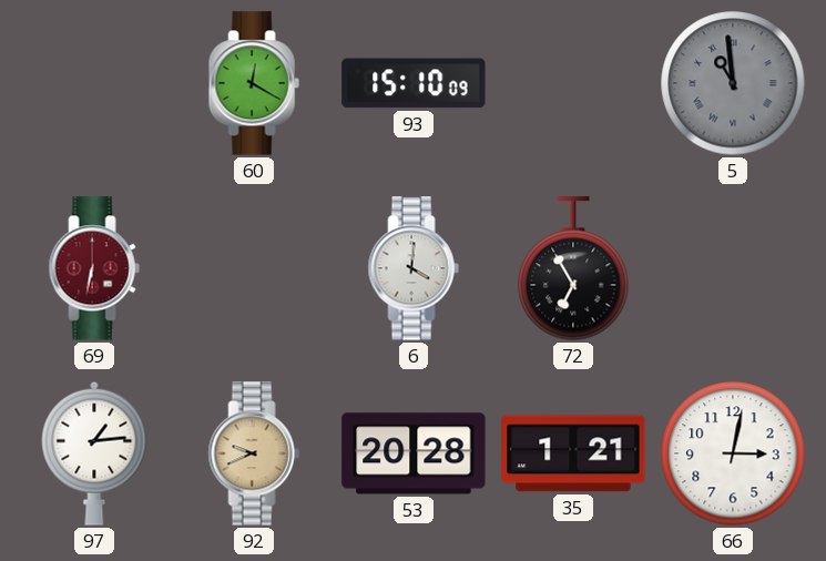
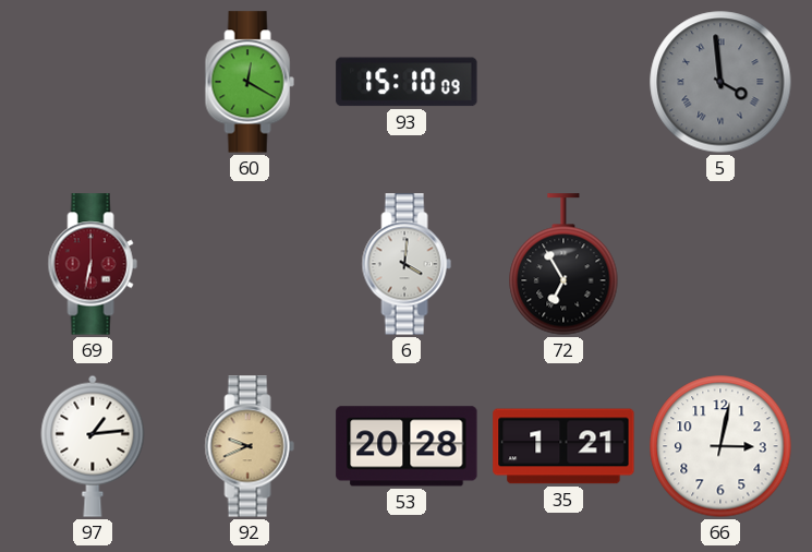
5: 10:59 -> 3:59 (720, 82)
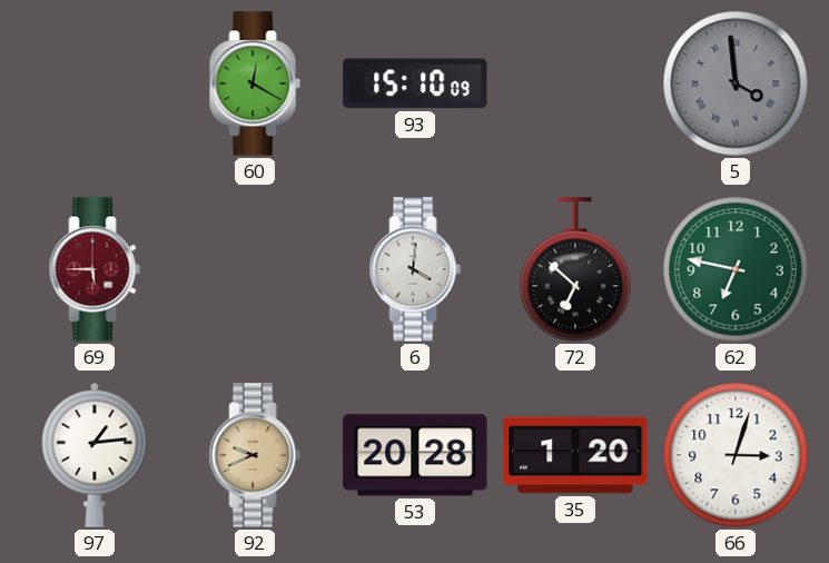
69: 6:32 -> 5:45 (95, 269)
72: 6:55 -> 6:52 (575, 269)
62: none -> 6:47 (736, 269)
35: 1:21 -> 1:20 (575, 455)
66: 3:02 -> 3:03 (736, 455)
